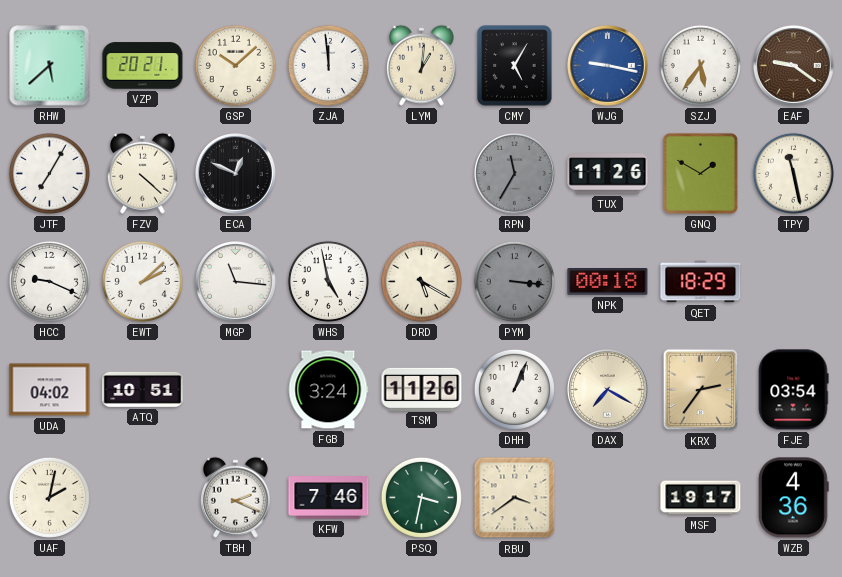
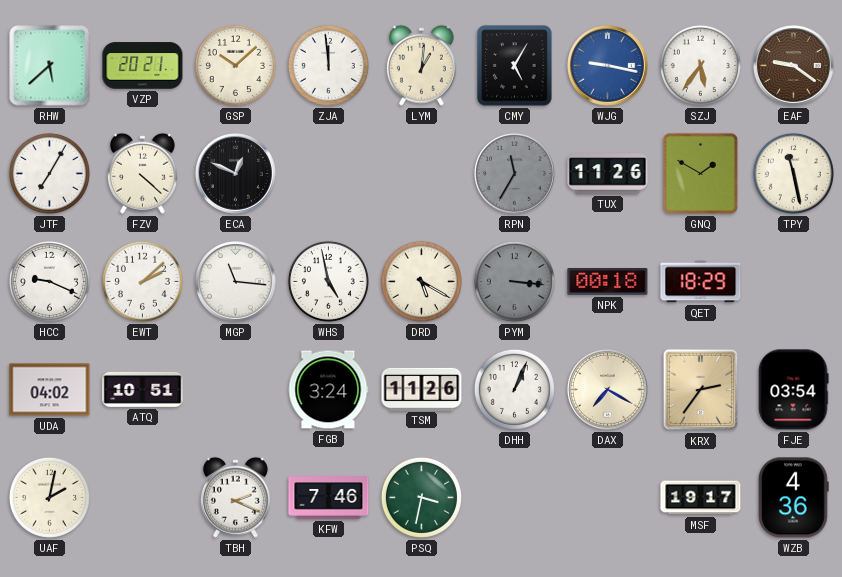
RBU: 3:39 -> none (515, 498)
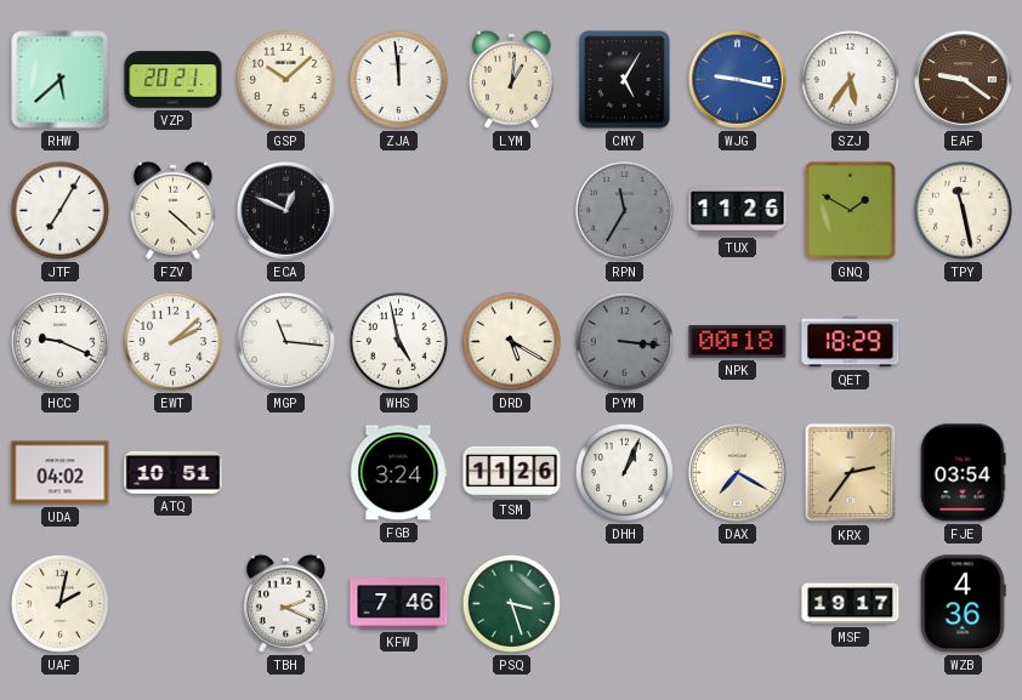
PSQ: 3:32 -> 3:27 (511, 603)
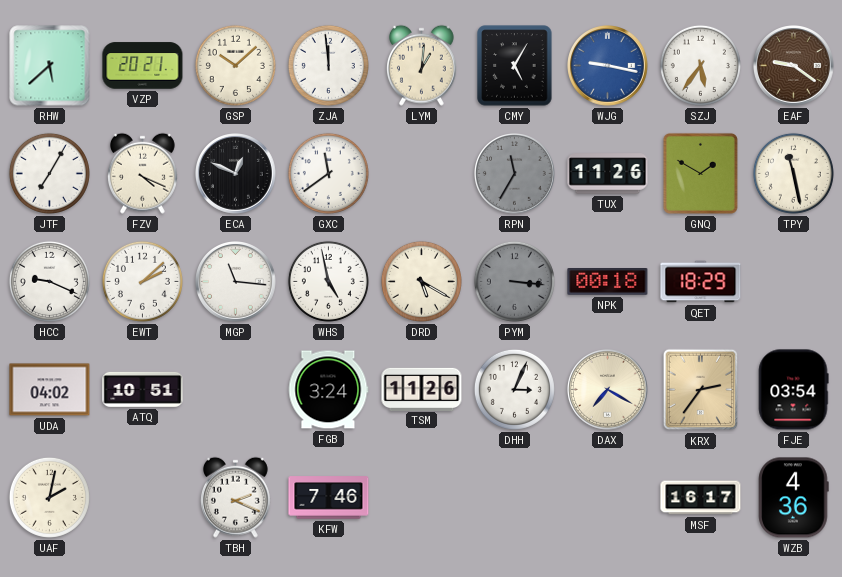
FZV: 4:22 -> 4:19 (142, 173)
GXC: none -> 11:39 (328, 173)
DHH: 1:04 -> 3:04 (514, 389)
PSQ: 3:27 -> none (511, 603)
MSF: 19:17 -> 16:17 (701, 498)
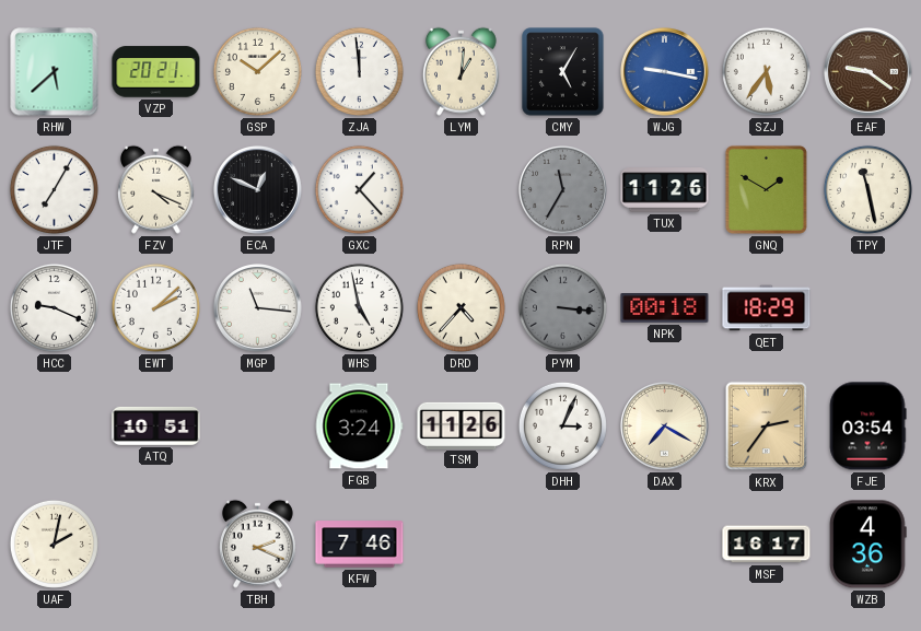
GXC: 11:39 -> 1:23 (359, 189)
DRD: 5:20 -> 4:37 (460, 307)
UDA: 04:02 -> none (50, 390)
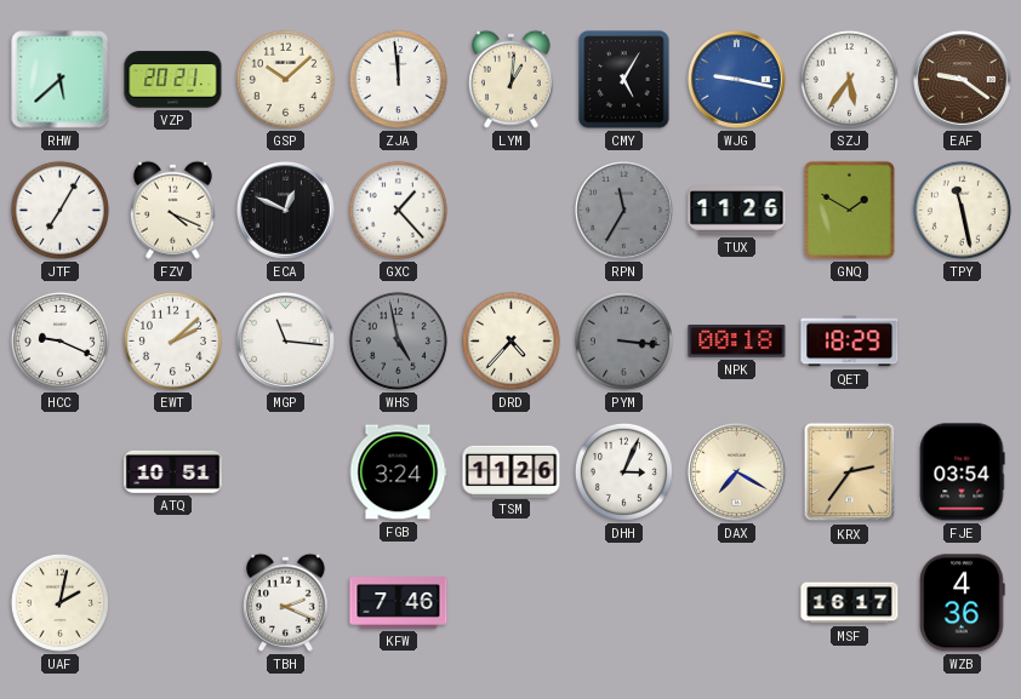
WHS dial: white -> grey (398, 340)
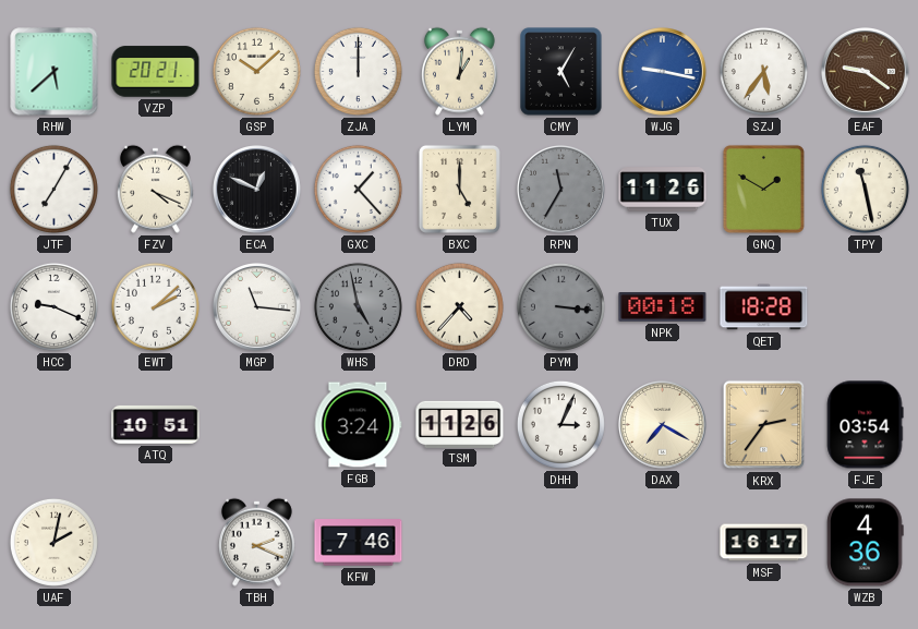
ZJA: 11:59 -> 12:00 (358, 71)
BXC: none -> 5:00 (459, 189)
QET: 18:29 -> 18:28 (764, 307)
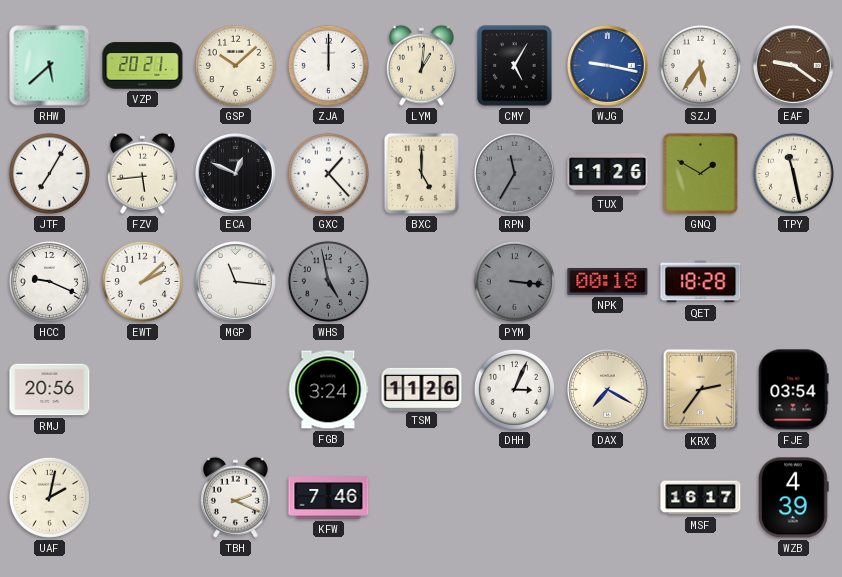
FZV: 4:19 -> 5:44 (142, 173)
DRD: 4:37 -> none (459, 306)
RMJ: none -> 20:56 (50, 390)
ATQ: 10:51 -> none (156, 424)
WZB: 4:36 -> 4:39 (794, 498)
